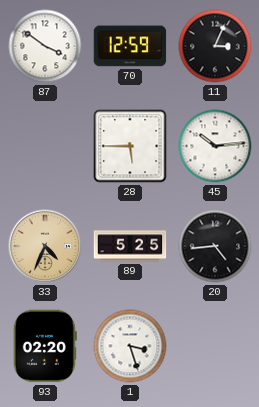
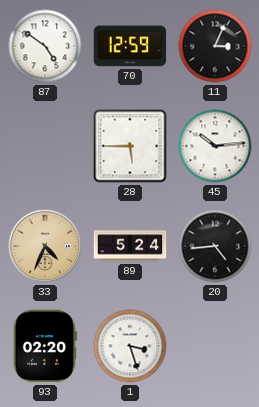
87: 3:51 -> 4:51 (45, 46)
89: 5:25 -> 5:24 (130, 246)
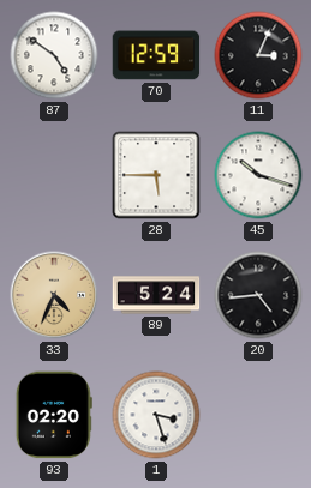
45: 10:14 -> 10:18 (258, 175)
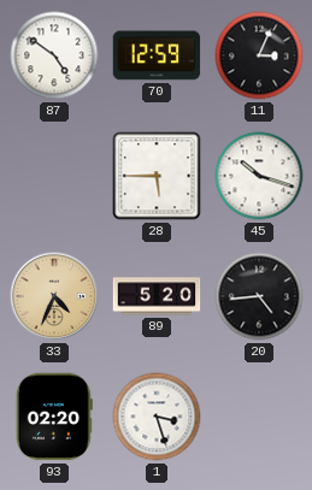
89: 5:24 -> 5:20 (157, 296)
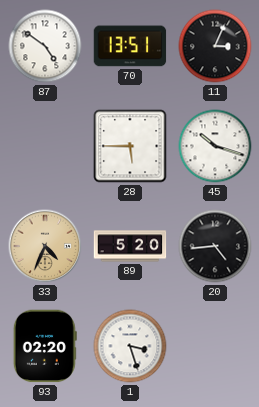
70: 12:59 -> 13:51 (130, 46)
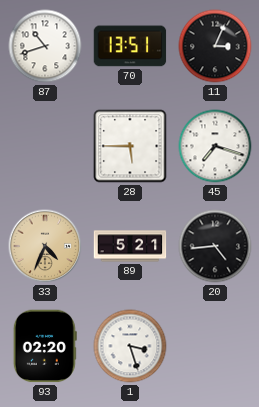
87: 4:51 -> 10:42 (45, 46)
45: 10:18 -> 7:18 (215, 146)
89: 5:20 -> 5:21 (130, 246)
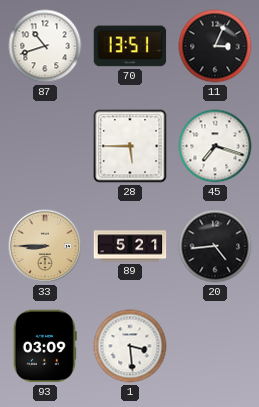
33: 4:34 -> 8:45 (45, 246)
93: 02:20 -> 03:09 (45, 346)
1: 3:27 -> 3:29 (130, 346)
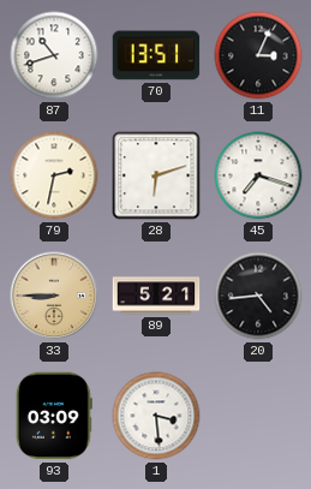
79: none -> 2:32 (54, 175)
28: 5:45 -> 6:12 (156, 175)
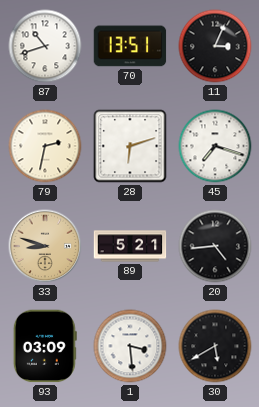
33: 8:45 -> 8:48 (45, 246)
30: none -> 5:40 (215, 346)
